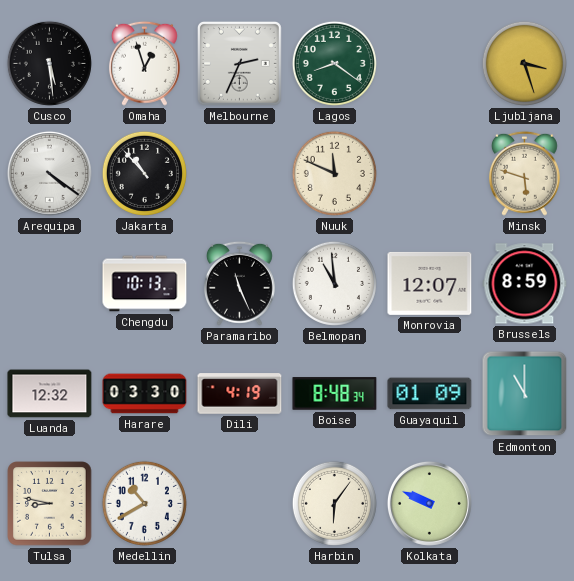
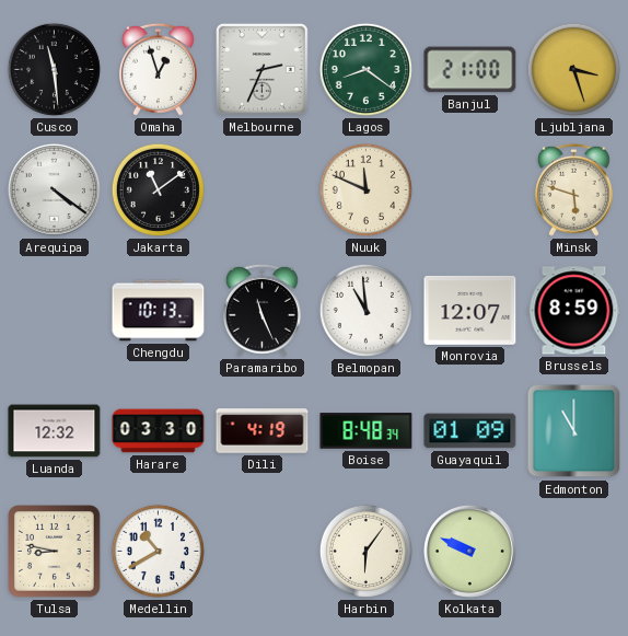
Cusco: 5:29 -> 11:29 (54, 69)
Banjul: none -> 21:00 (470, 70)
Jakarta: 10:53 -> 11:09 (158, 189)
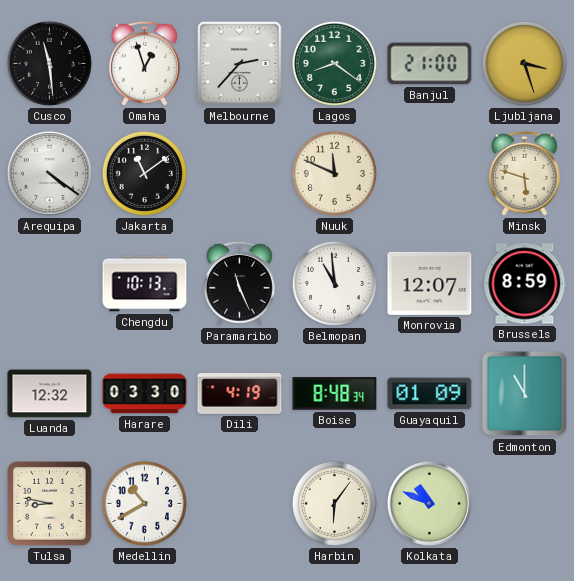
Melbourne: 2:34 -> 2:37 (239, 63)
Kolkata: 9:49 -> 10:49 (429, 503)
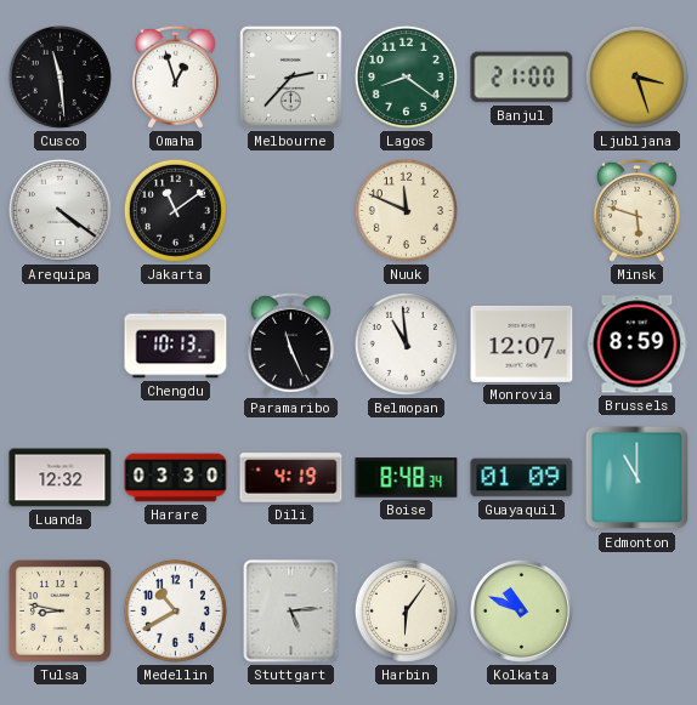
Stuttgart: none -> 5:14 (291, 612)
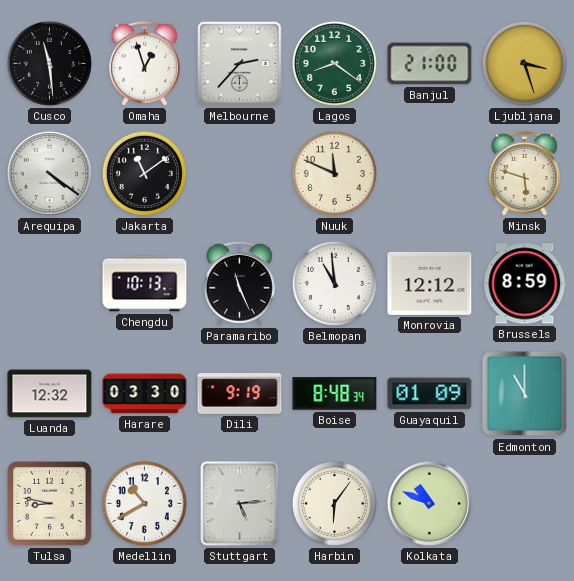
Monrovia: 12:07 -> 12:12 (430, 283)
Dili: 4:19 -> 9:19 (240, 394)
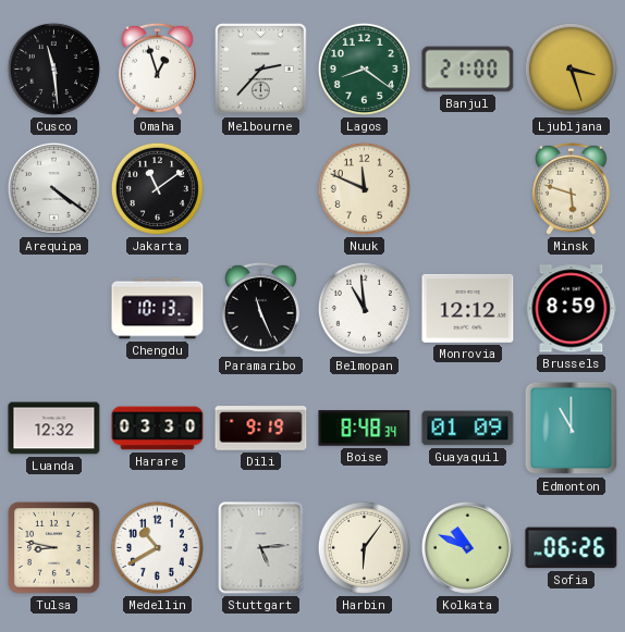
Sofia: none -> 06:26 (572, 548)
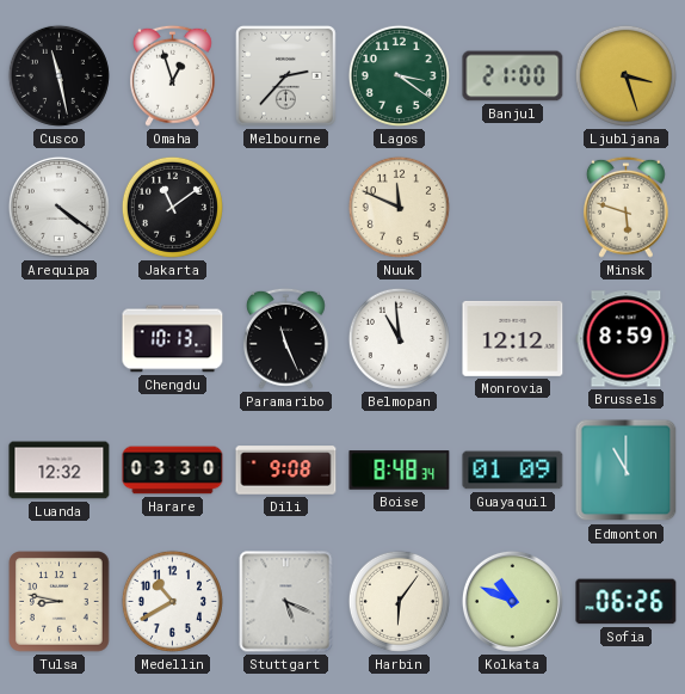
Cusco: 11:29 -> 11:28 (58, 75)
Lagos: 8:21 -> 3:21 (399, 75)
Dili: 9:19 -> 9:08 (286, 471)
Stuttgart: 5:14 -> 5:19 (286, 602)
